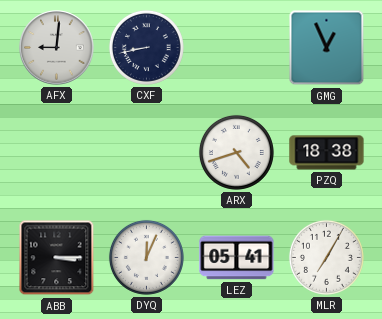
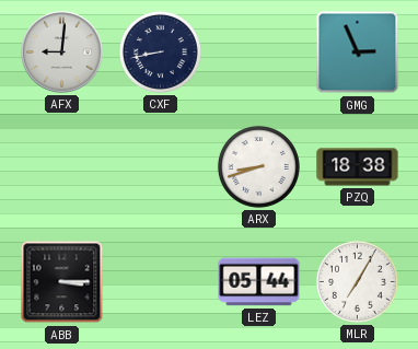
GMG: 12:56 -> 2:56 (358, 53)
ARX: 4:42 -> 8:42 (258, 166)
DYQ: 12:04 -> none (146, 257)
LEZ: 05:41 -> 05:44 (259, 282)
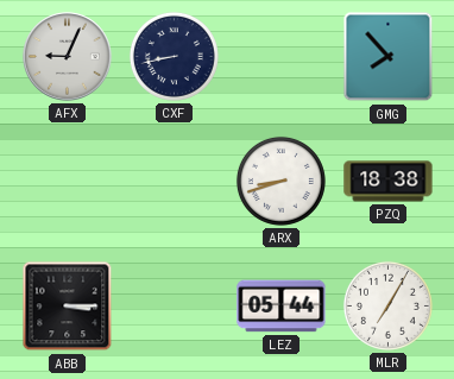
AFX: 9:01 -> 9:04 (68, 57)
GMG: 2:56 -> 7:53 (389, 57)
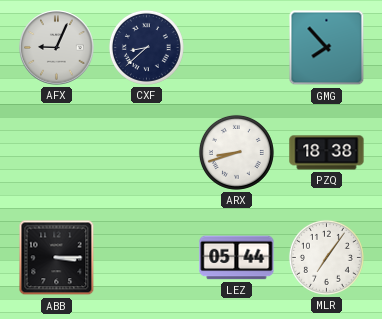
CXF: 8:43 -> 8:38 (146, 47)
MLR: 7:05 -> 7:06 (326, 257)
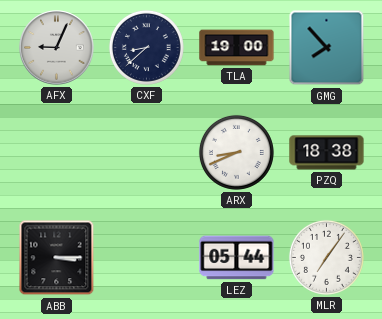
TLA: none -> 19:00 (237, 48)
ARX: 8:42 -> 8:41 (236, 152)
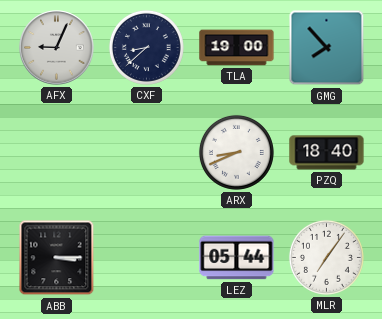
PZQ: 18:38 -> 18:40 (327, 153)
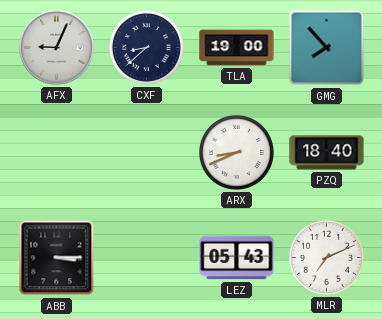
LEZ: 05:44 -> 05:43 (237, 258)
MLR: 7:06 -> 7:11 (326, 257)
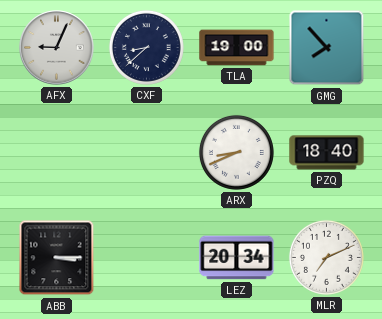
LEZ: 05:43 -> 20:34 (237, 258)
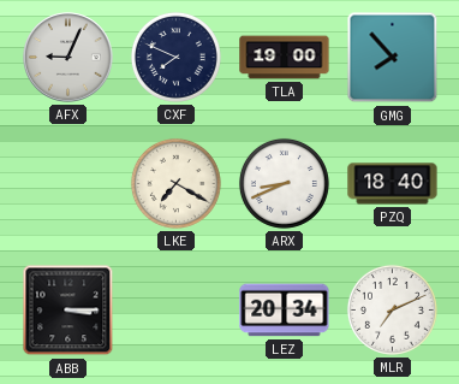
CXF: 8:38 -> 7:49 (175, 57)
LKE: none -> 7:20 (175, 183)
